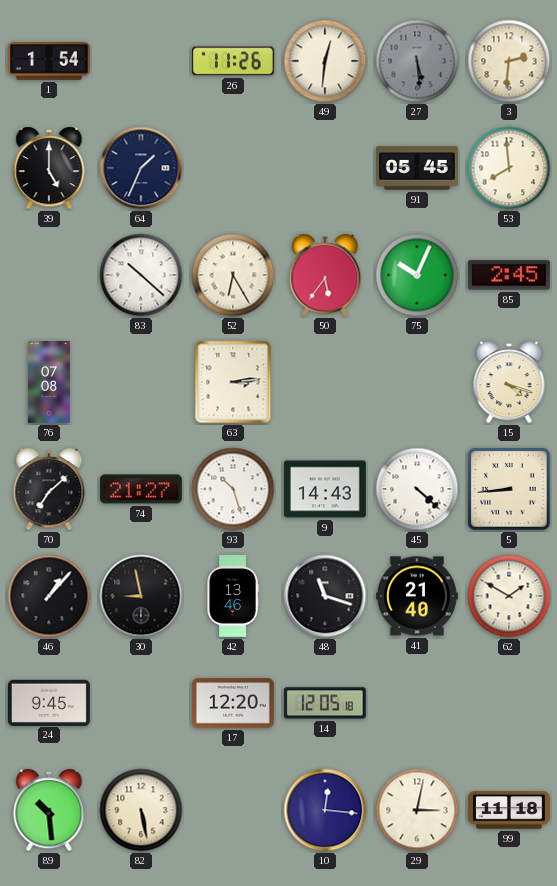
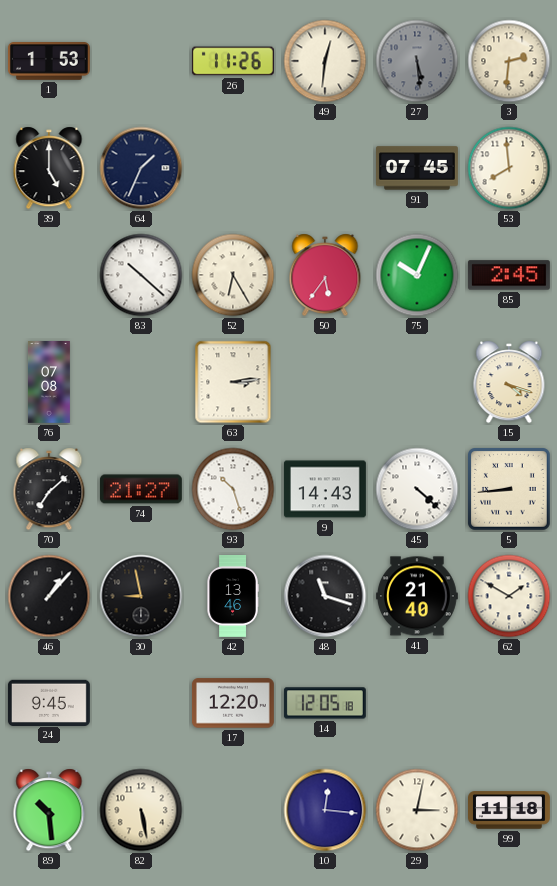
1: 1:54 -> 1:53 (49, 62)
91: 05:45 -> 07:45 (418, 168)
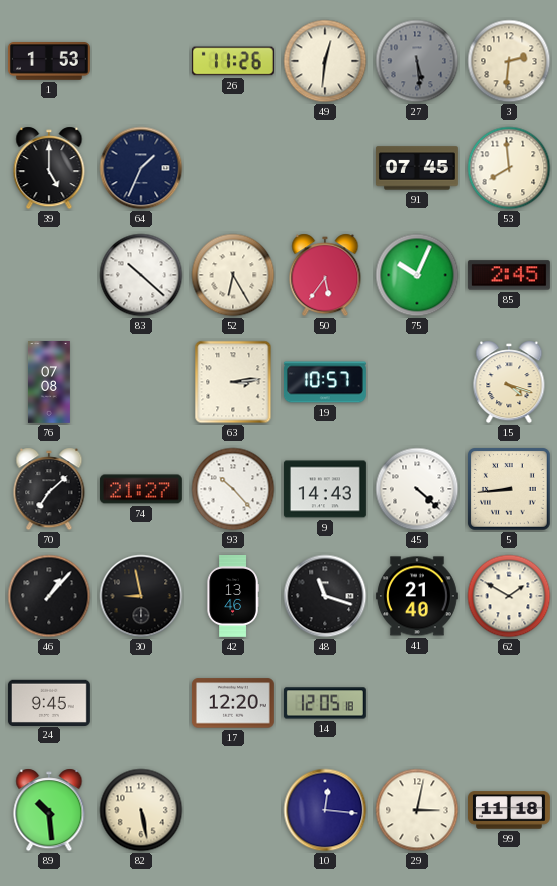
19: none -> 10:57 (325, 382)
93: 10:27 -> 10:23 (233, 489)
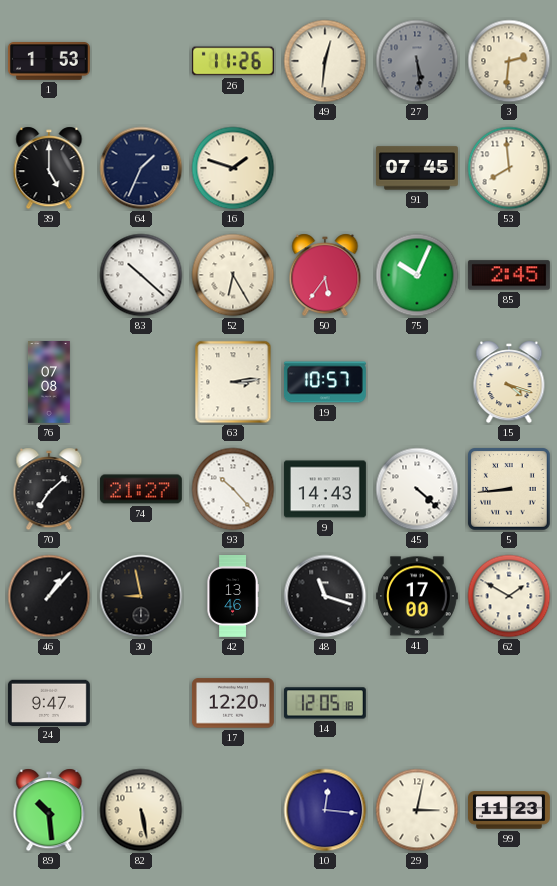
16: none -> 1:48 (233, 168)
41: 21:40 -> 17:00 (418, 596)
24: 9:45 -> 9:47 (49, 702)
99: 11:18 -> 11:23 (510, 810)
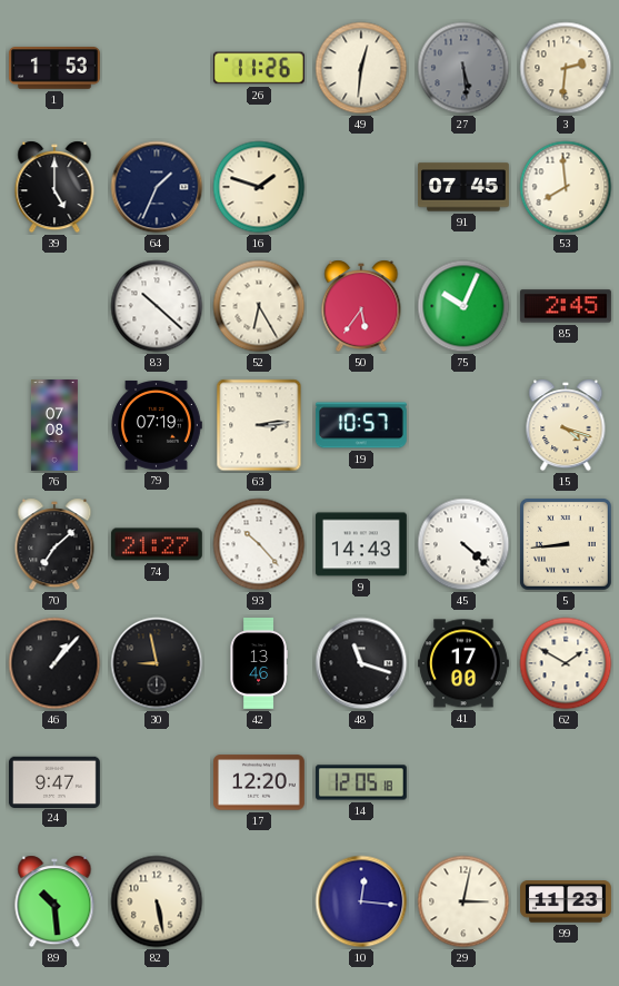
79: none -> 07:19 (157, 426)
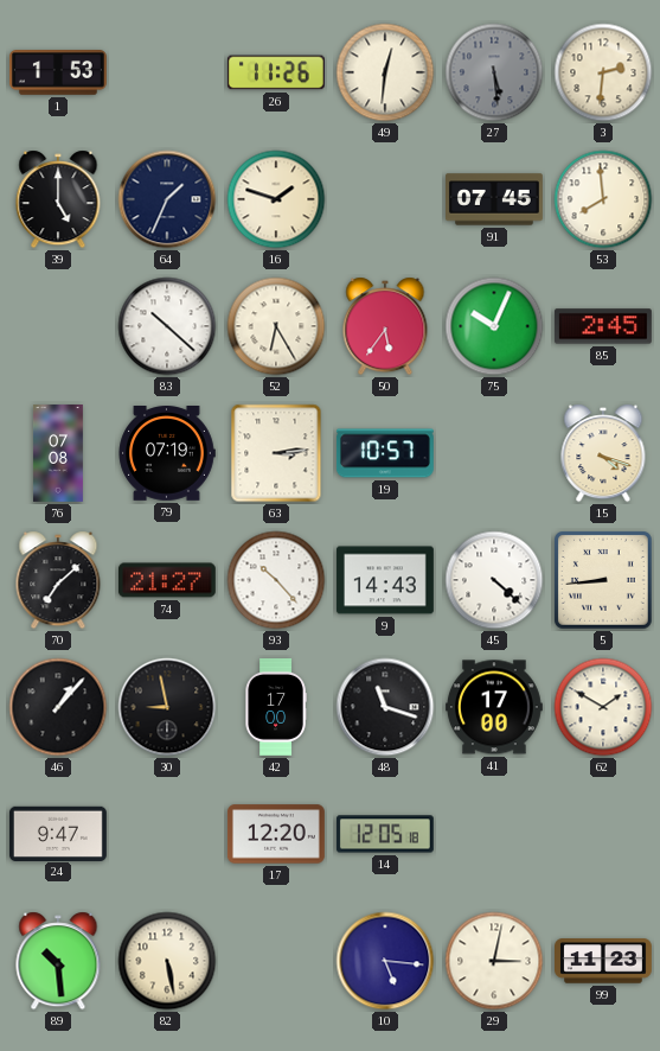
42: 13:46 -> 17:00 (276, 708)
10: 12:16 -> 5:16 (385, 961)
